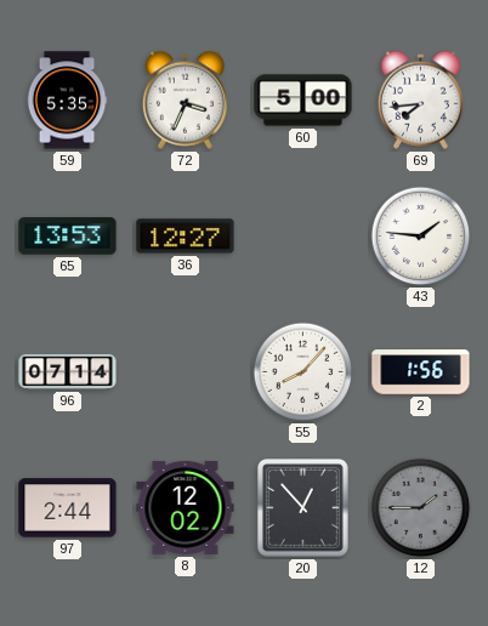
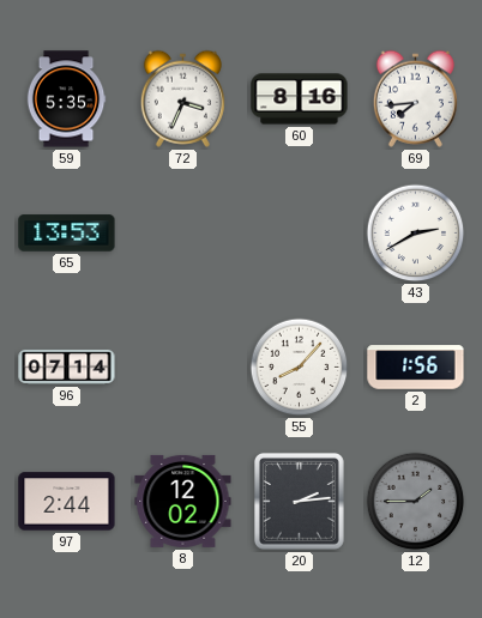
60: 5:00 -> 8:16 (300, 99)
36: 12:27 -> none (186, 237)
43: 1:46 -> 2:40 (416, 234)
20: 12:53 -> 2:14 (300, 502)
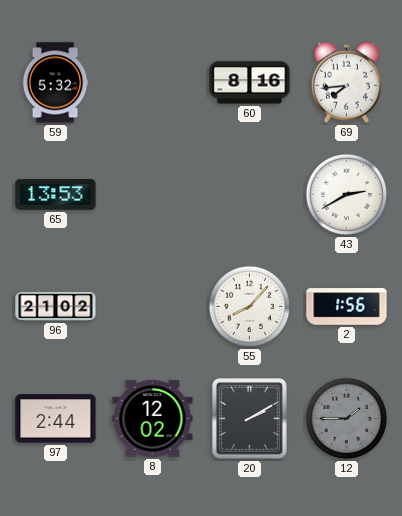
59: 5:35 -> 5:32 (55, 83)
72: 3:34 -> none (182, 98)
96: 07:14 -> 21:02 (56, 306)
20: 2:14 -> 2:10 (250, 419)
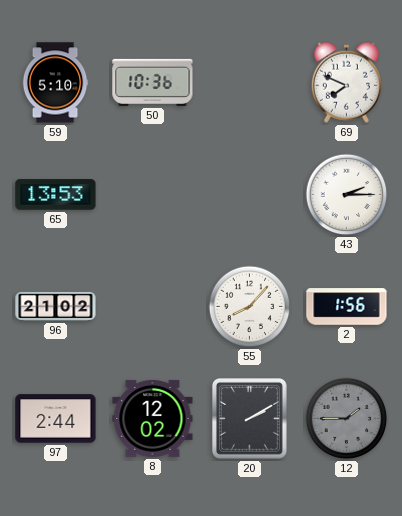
59: 5:32 -> 5:10 (55, 83)
50: none -> 10:36 (153, 82)
60: 8:16 -> none (250, 83)
69: 7:44 -> 7:49 (346, 82)
43: 2:40 -> 2:15 (347, 195)
